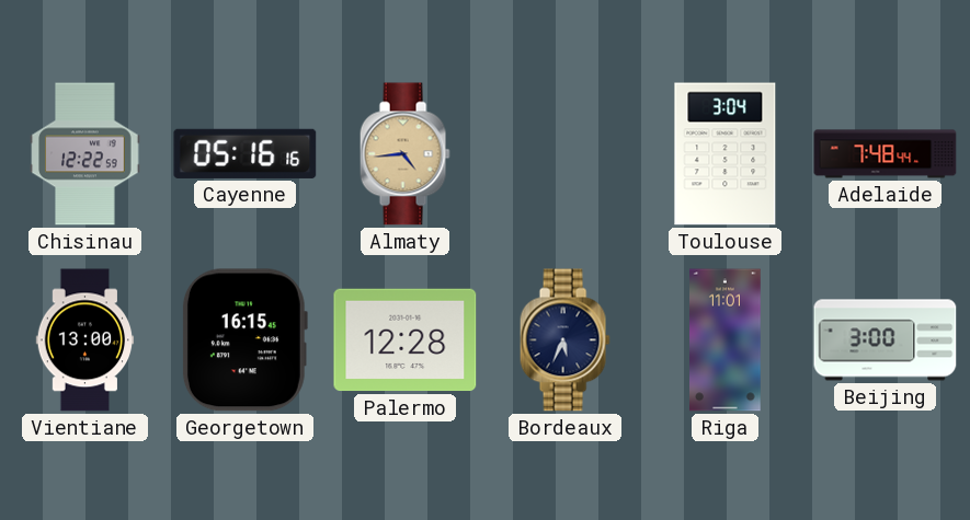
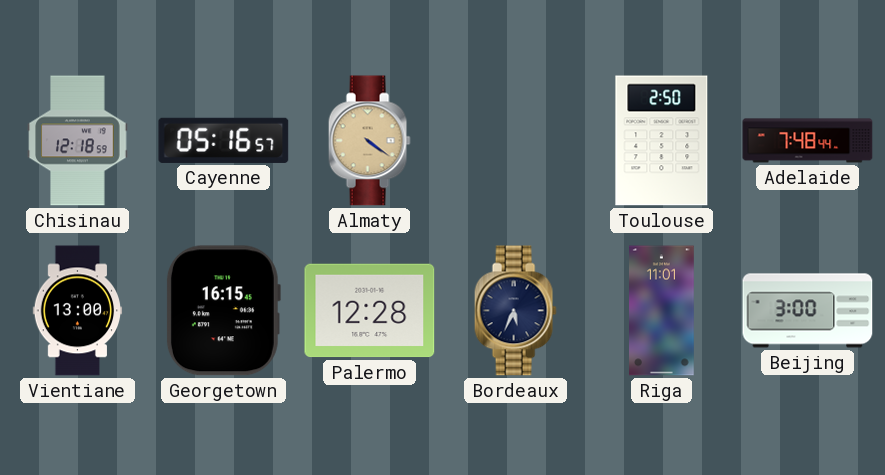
Chisinau: 12:22 -> 12:18 (78, 141)
Cayenne: 05:16:16 -> 05:16:57 (224, 140)
Almaty: 4:44 -> 4:21 (369, 141)
Toulouse: 3:04 -> 2:50 (662, 141)
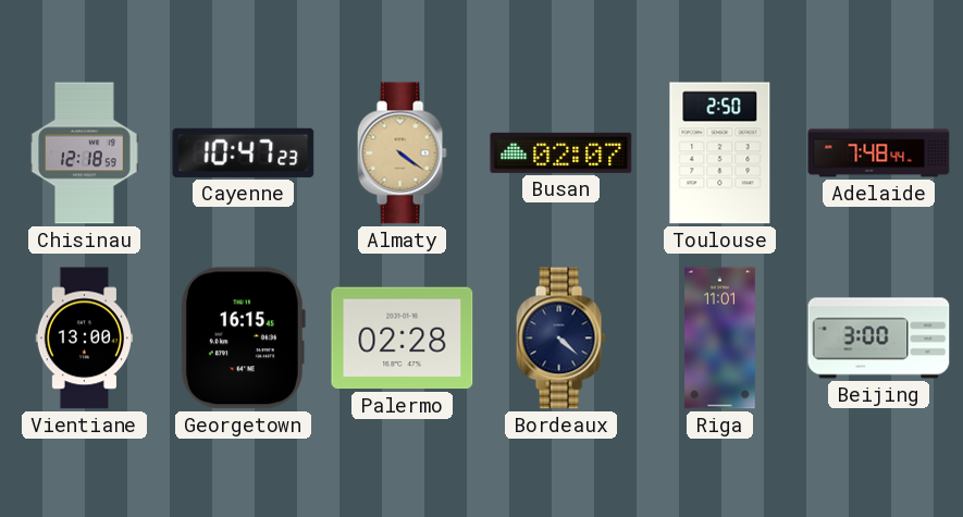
Cayenne: 05:16 -> 10:47 (244, 152)
Busan: none -> 02:07 (561, 152)
Palermo: 12:28 -> 02:28 (403, 338)
Bordeaux: 5:34 -> 4:22 (560, 338)
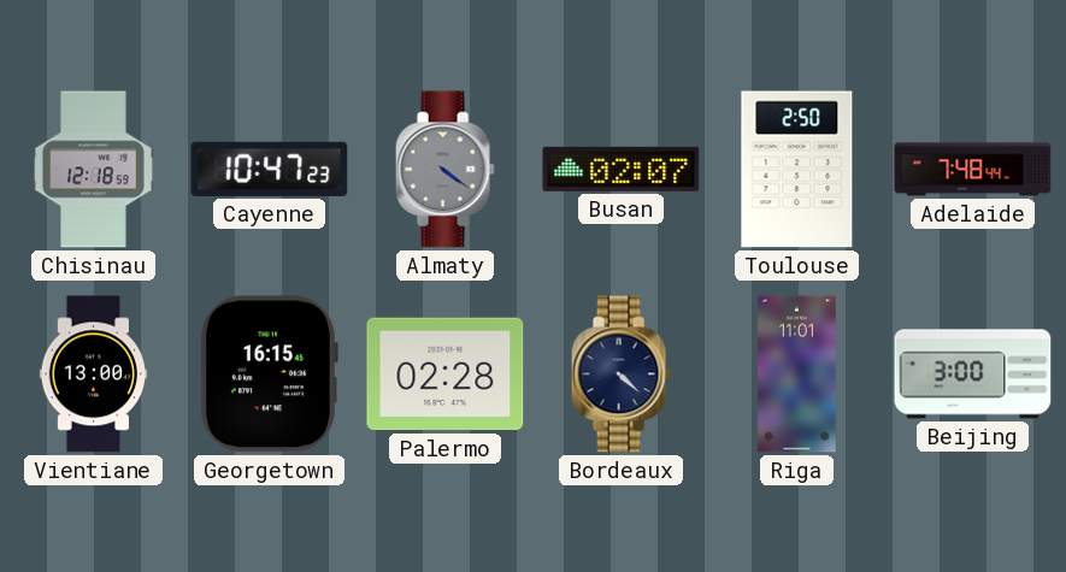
Almaty dial: champagne -> grey (444, 170)
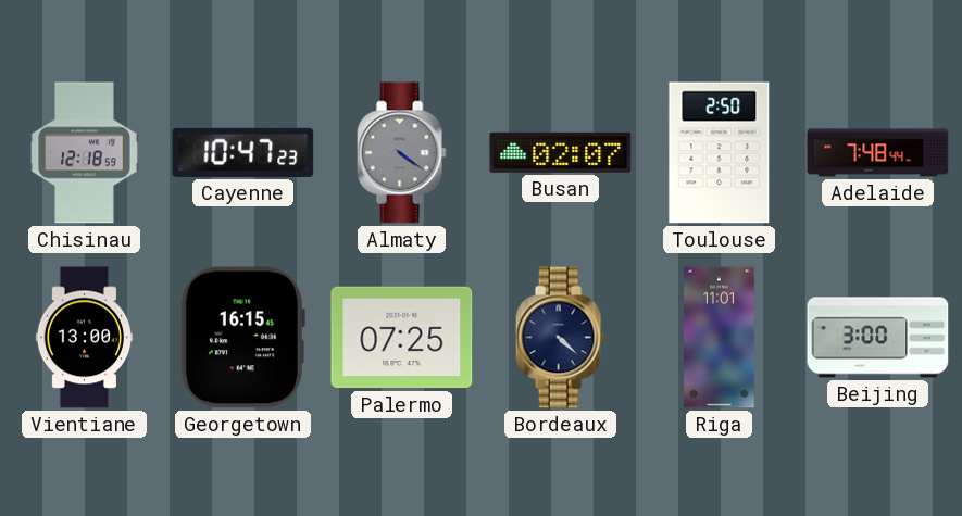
Palermo: 02:28 -> 07:25 (402, 338)
